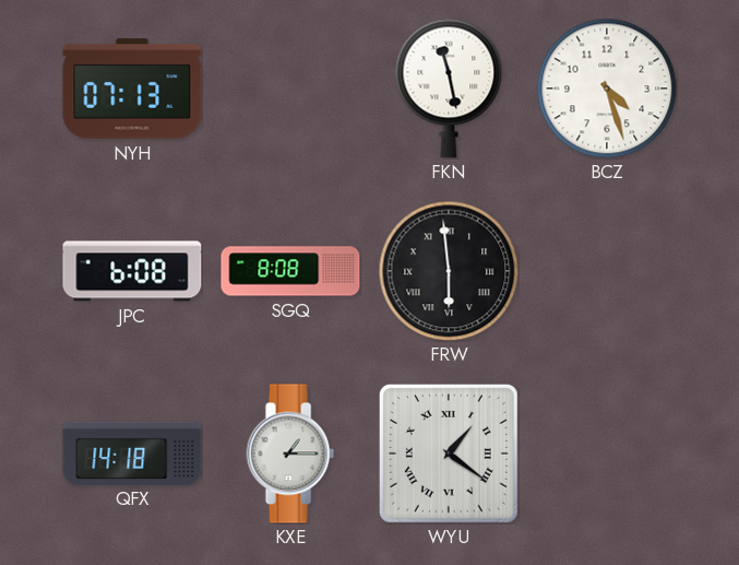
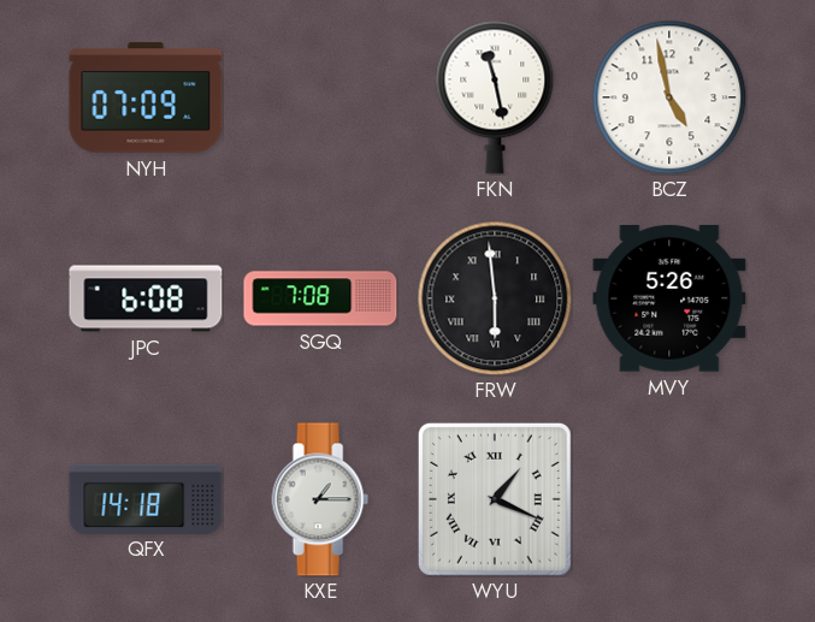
NYH: 07:13 -> 07:09 (146, 97)
BCZ: 4:27 -> 4:58 (669, 97)
SGQ: 8:08 -> 7:08 (320, 298)
MVY: none -> 5:26 (669, 300)
WYU: 1:21 -> 1:19 (495, 499)
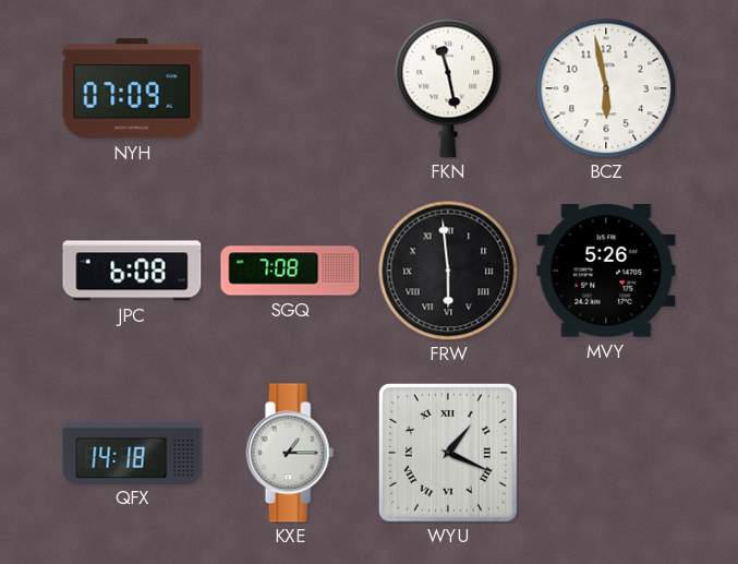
BCZ: 4:58 -> 5:58 (606, 88)
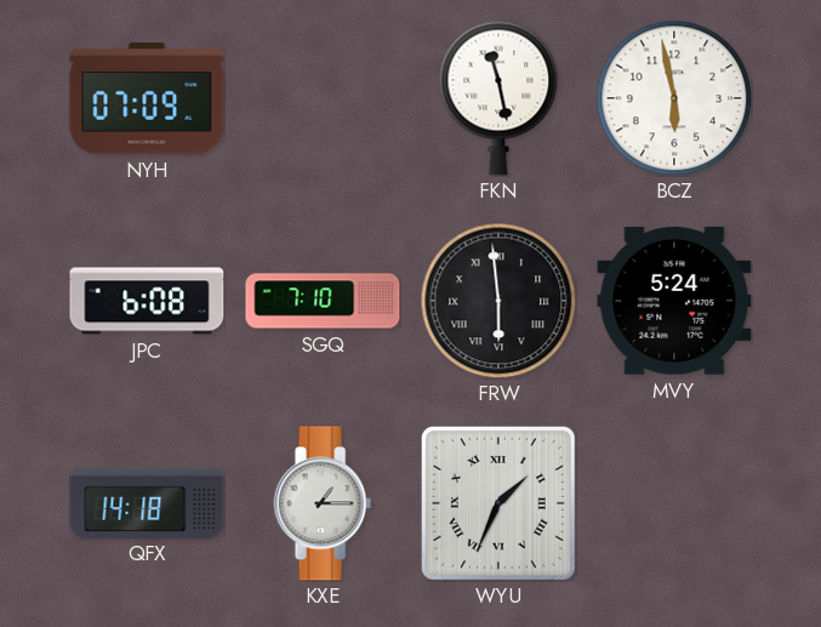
SGQ: 7:08 -> 7:10 (323, 301)
MVY: 5:26 -> 5:24 (674, 302)
WYU: 1:19 -> 1:34 (498, 503)
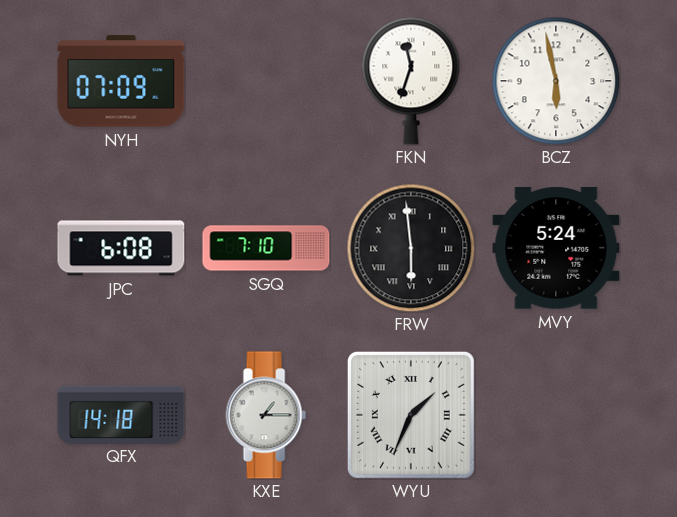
FKN: 11:28 -> 11:33 (411, 81)
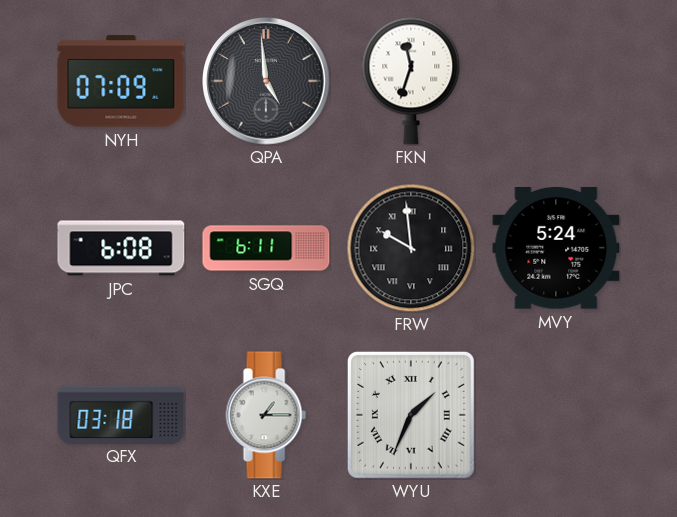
QPA: none -> 4:59 (266, 81)
BCZ: 5:58 -> none (556, 81)
SGQ: 7:10 -> 6:11 (266, 248)
FRW: 5:59 -> 9:59 (411, 248)
QFX: 14:18 -> 03:18 (121, 414)
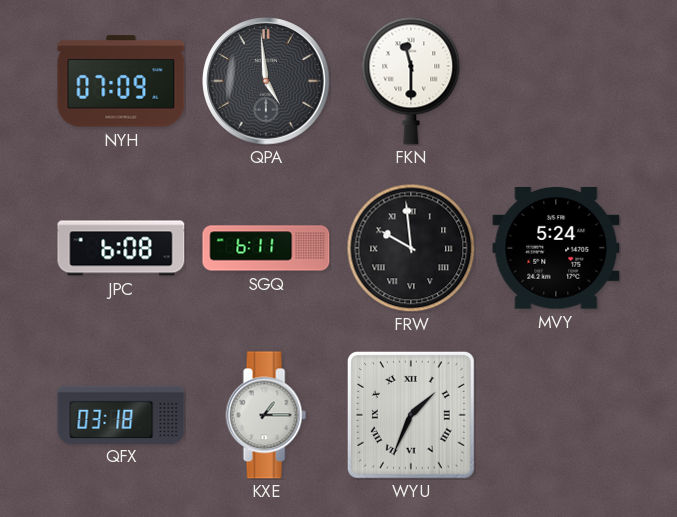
FKN: 11:33 -> 11:30 (411, 81)
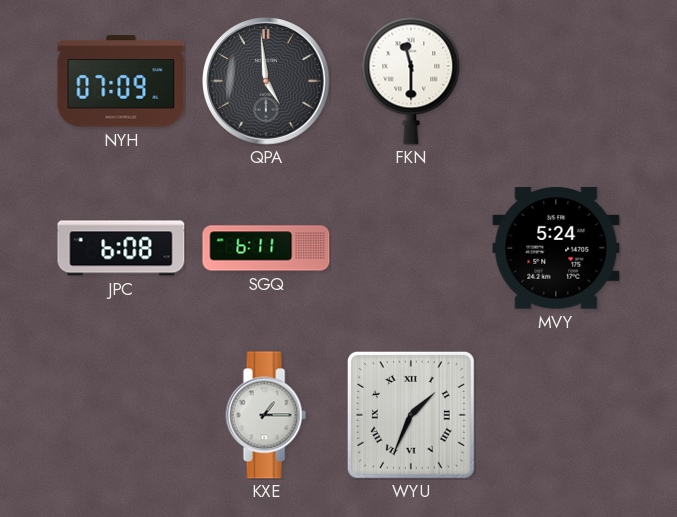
FRW: 9:59 -> none (411, 248)
QFX: 03:18 -> none (121, 414)
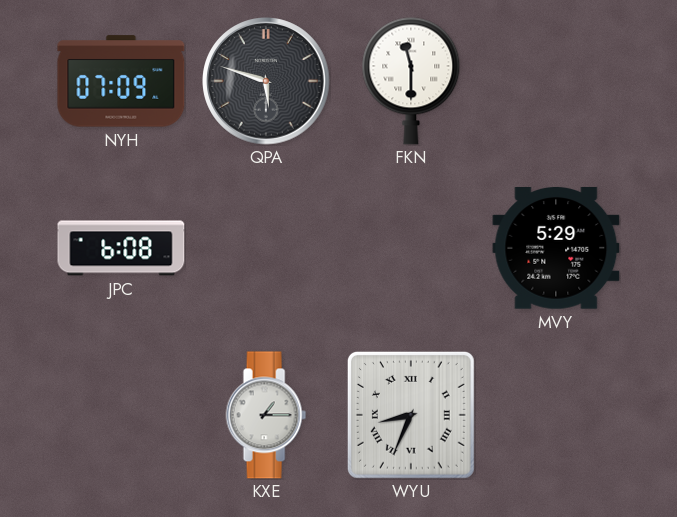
QPA: 4:59 -> 5:48 (266, 81)
SGQ: 6:11 -> none (266, 248)
MVY: 5:24 -> 5:29 (556, 249)
WYU: 1:34 -> 8:34 (411, 415)
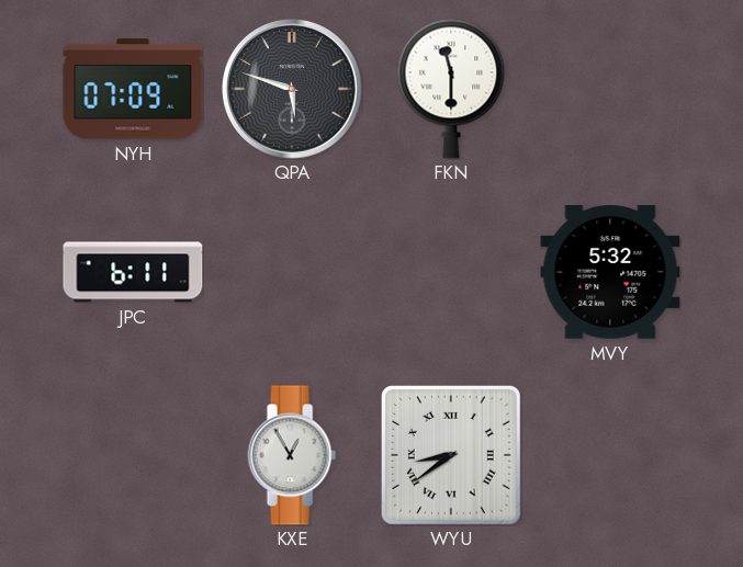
JPC: 6:08 -> 6:11 (133, 272)
MVY: 5:29 -> 5:32 (610, 273)
KXE: 1:15 -> 12:55 (292, 455)
WYU: 8:34 -> 8:39 (451, 455)
